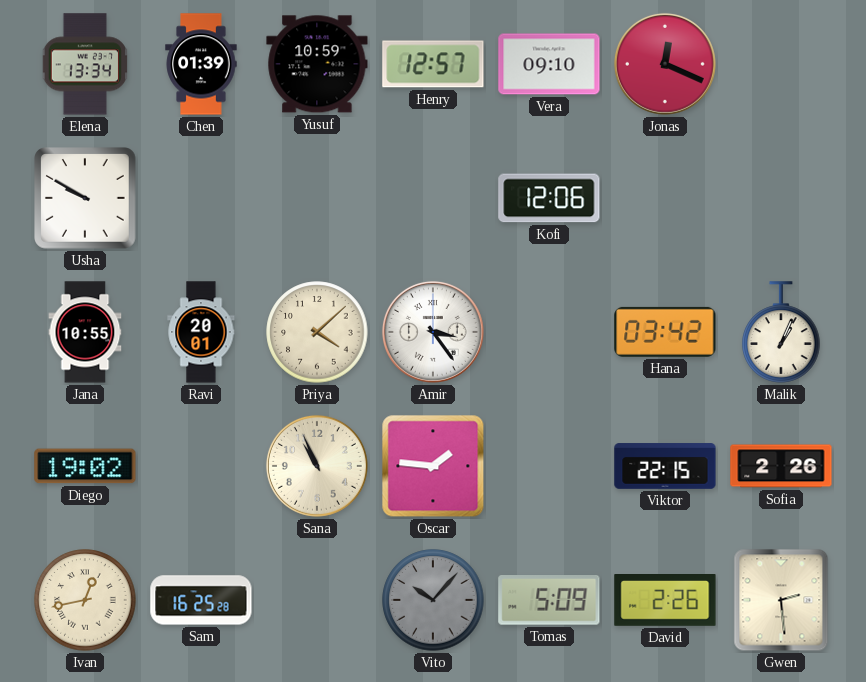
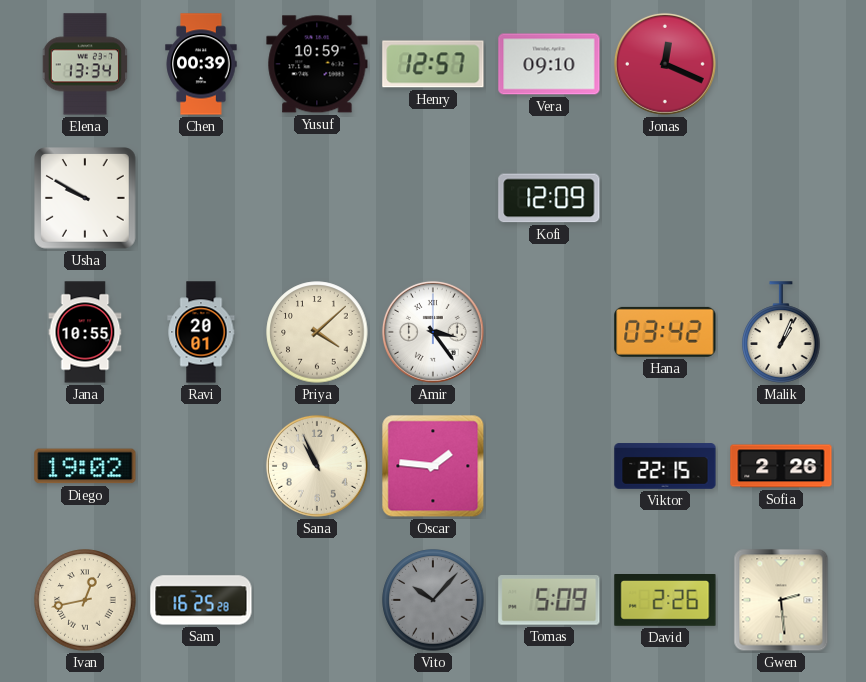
Chen: 01:39 -> 00:39 (201, 64)
Kofi: 12:06 -> 12:09 (549, 198)
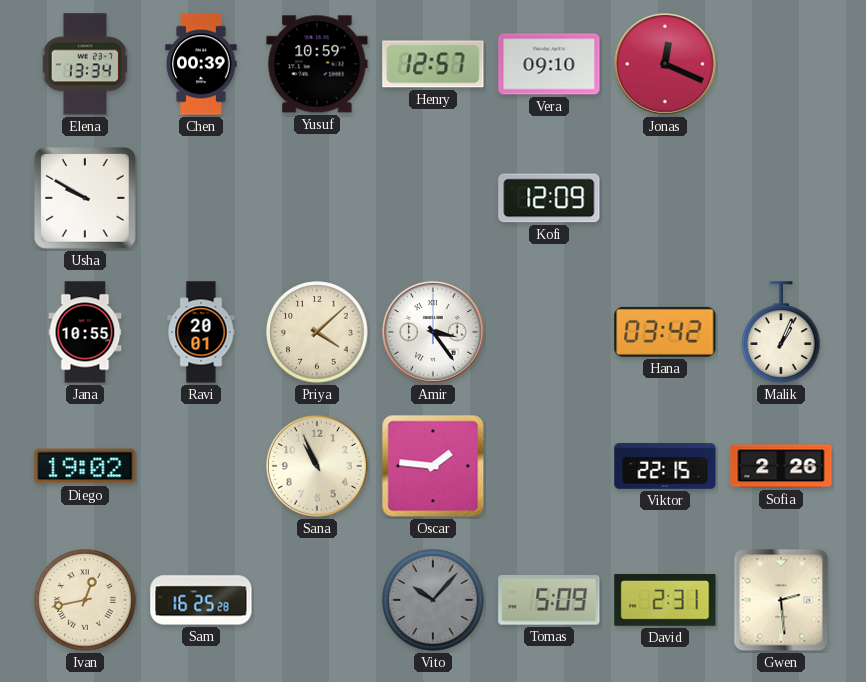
David: 2:26 -> 2:31 (665, 601)
